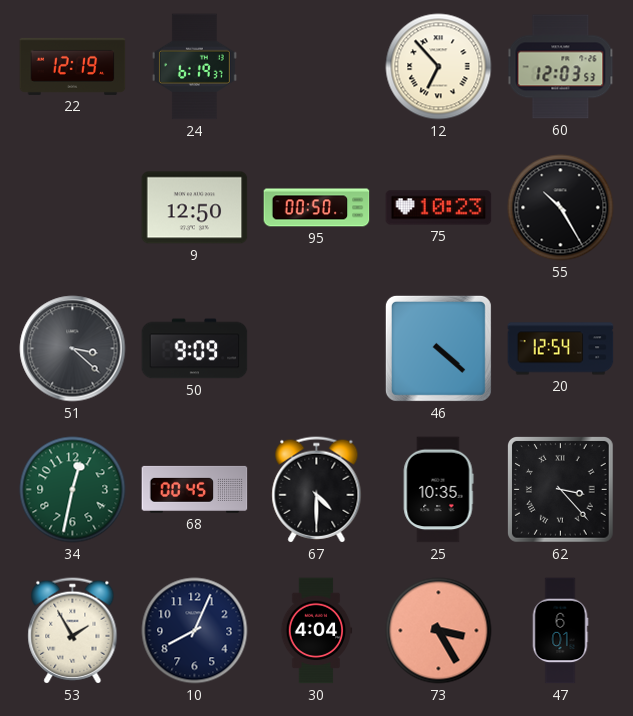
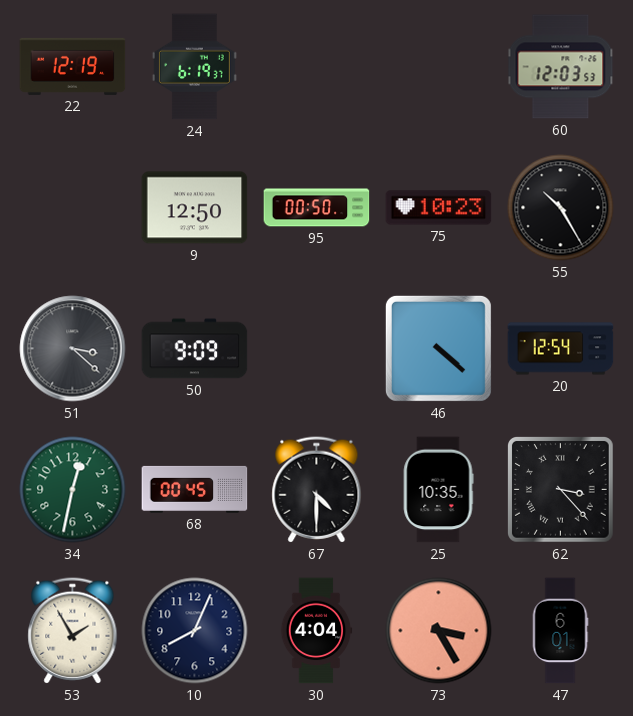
12: 6:53 -> none (439, 67)
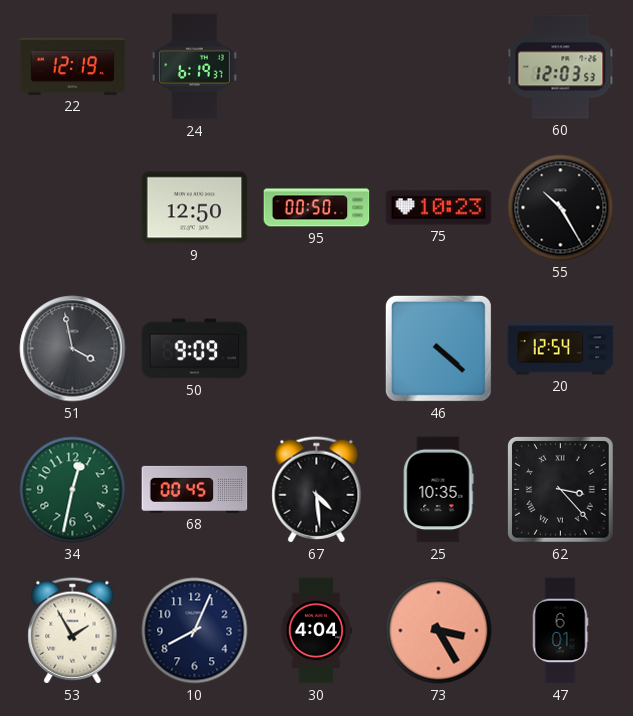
51: 3:22 -> 3:58 (73, 349)
67: 4:30 -> 4:29 (317, 490)
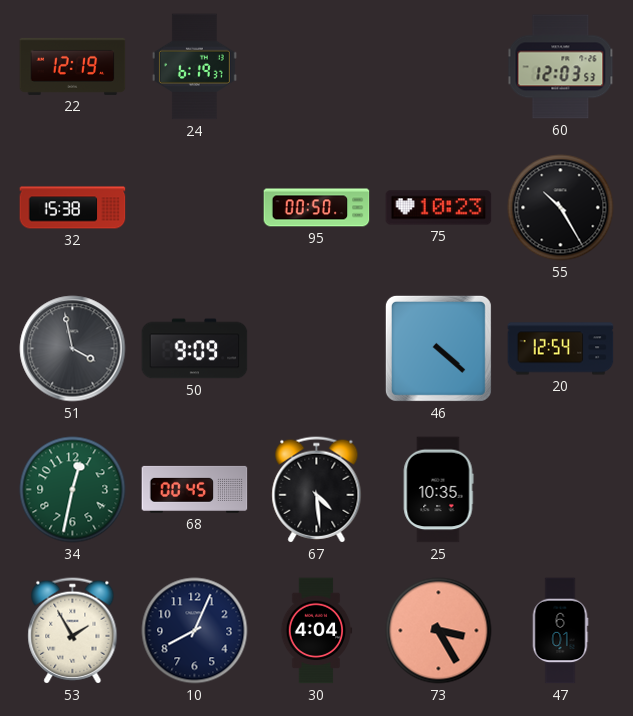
32: none -> 15:38 (73, 208)
9: 12:50 -> none (195, 208)
62: 3:23 -> none (561, 490)
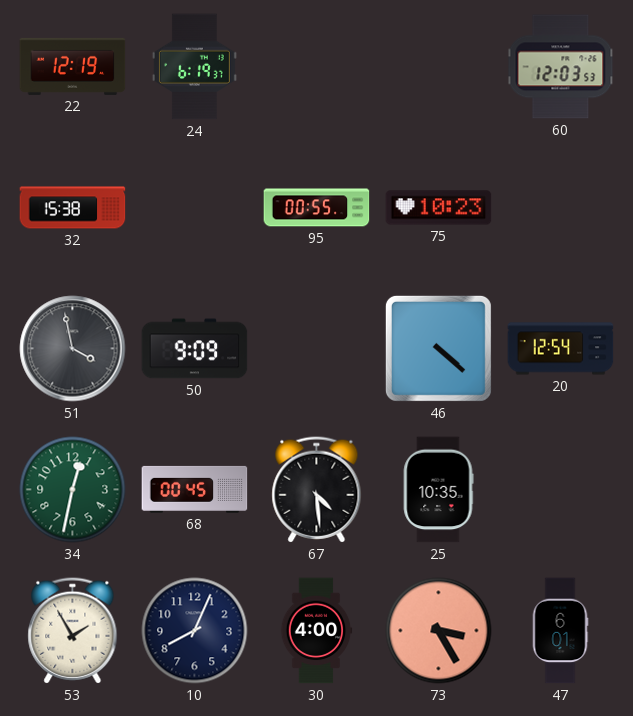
95: 00:50 -> 00:55 (317, 208)
55: 10:25 -> none (561, 208)
30: 4:04 -> 4:00 (316, 631)
